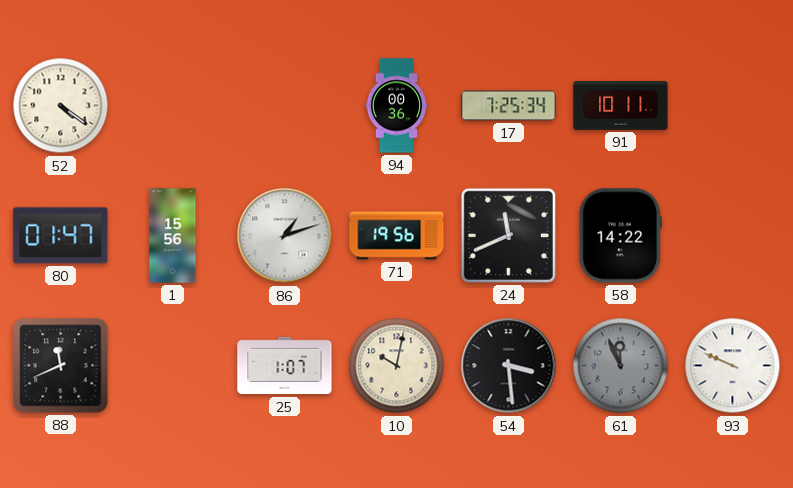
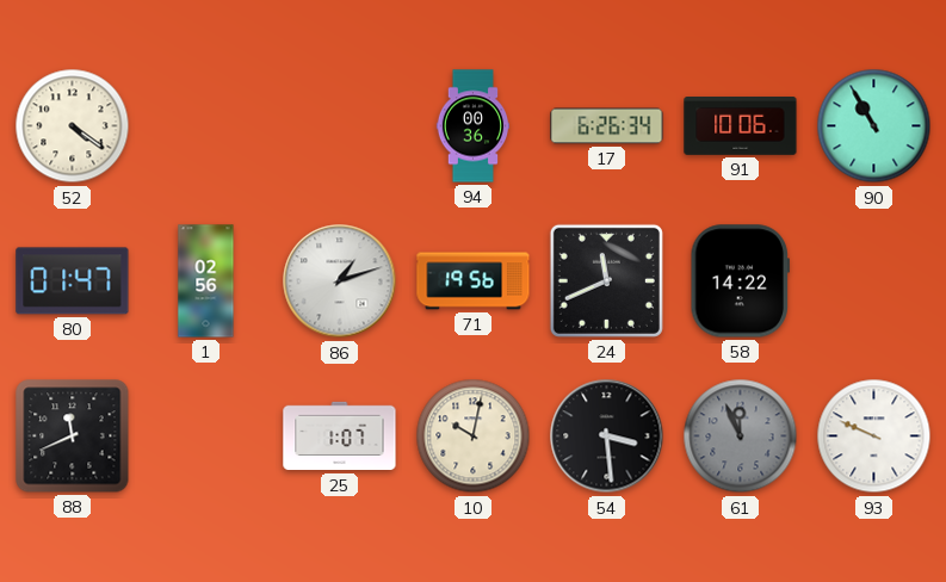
17: 7:25 -> 6:26 (607, 126)
91: 10:11 -> 10:06 (741, 126)
90: none -> 10:55 (874, 126)
1: 15:56 -> 02:56 (206, 281)
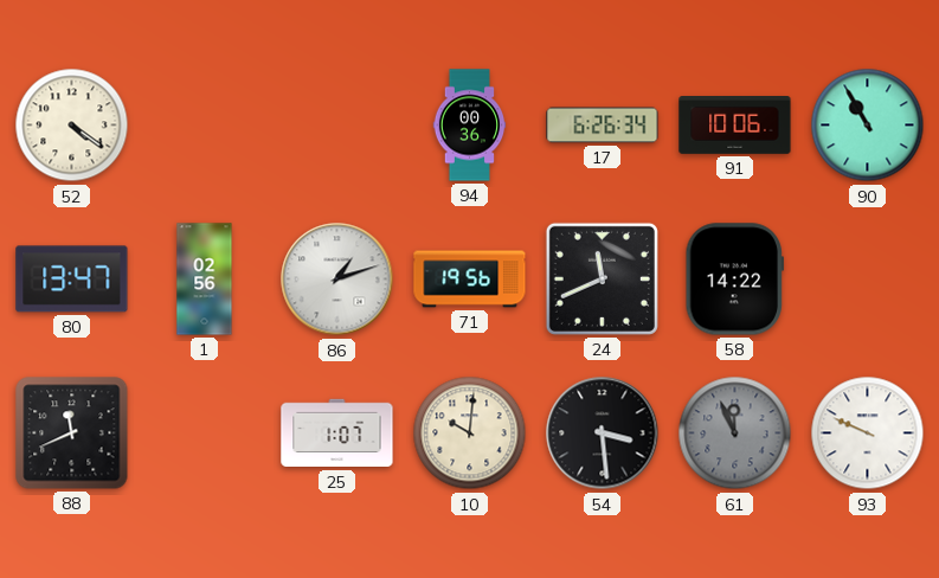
80: 01:47 -> 13:47 (72, 280)
10: 10:02 -> 10:01 (470, 433)
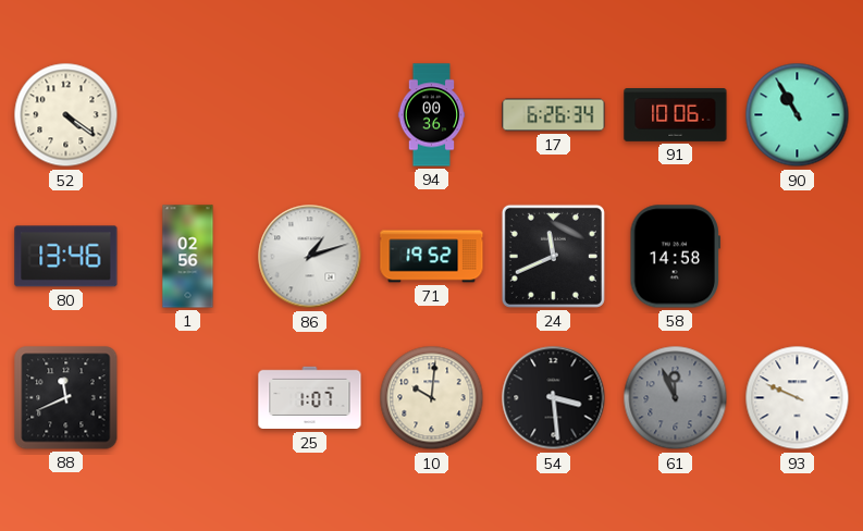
80: 13:47 -> 13:46 (66, 257)
71: 19:56 -> 19:52 (432, 257)
58: 14:22 -> 14:58 (675, 257)
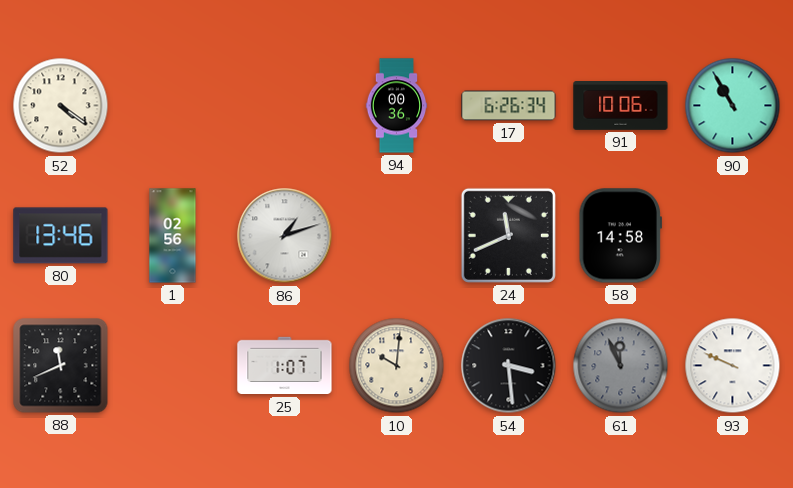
71: 19:52 -> none (432, 257)
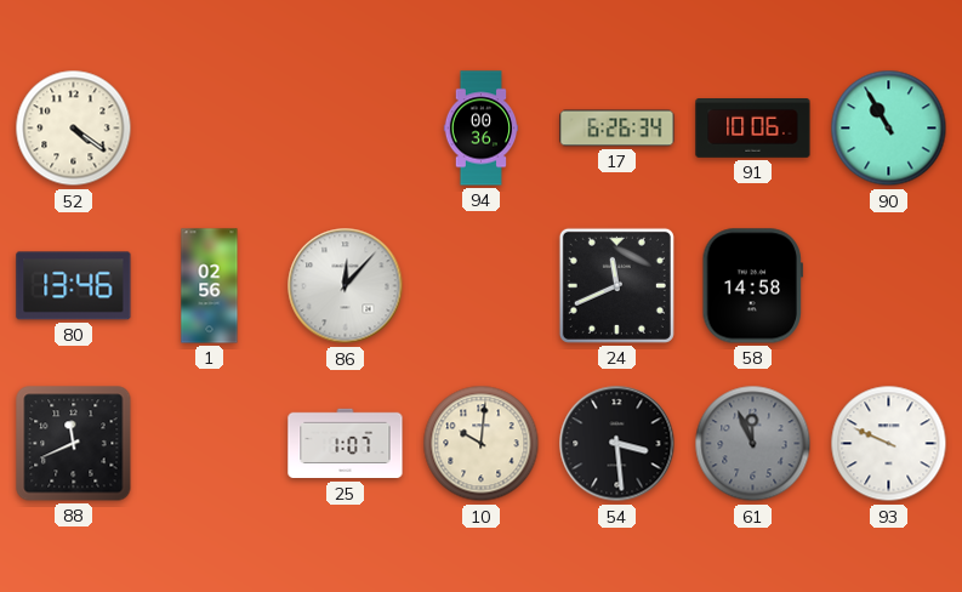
86: 1:12 -> 12:07 (346, 286)
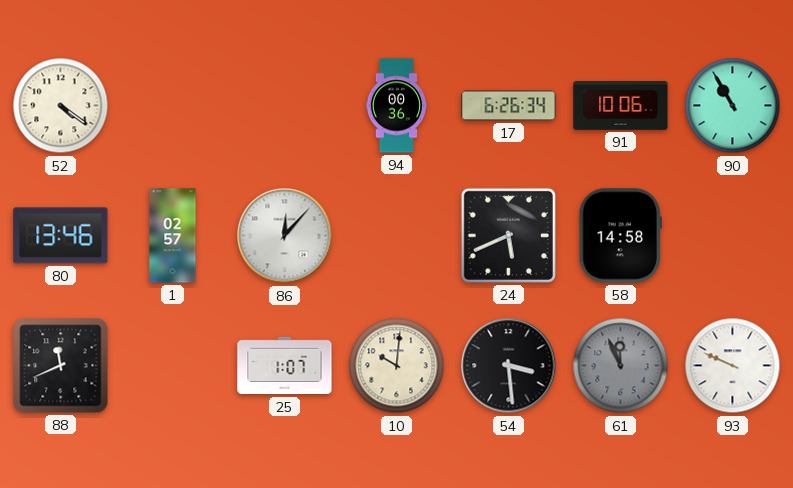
1: 02:56 -> 02:57 (173, 236)
24: 11:41 -> 5:41 (508, 235)
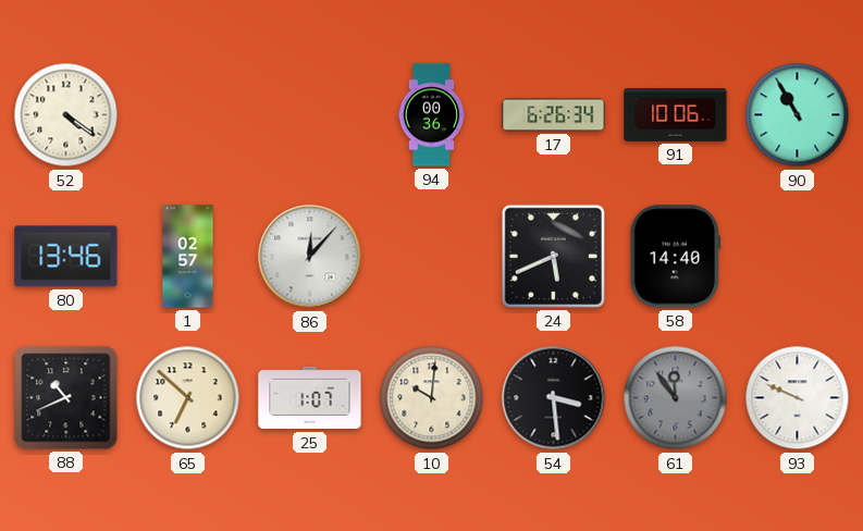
58: 14:58 -> 14:40 (675, 257)
88: 11:41 -> 10:41 (66, 398)
65: none -> 6:52 (188, 398)
61: 11:56 -> 11:54 (676, 398)
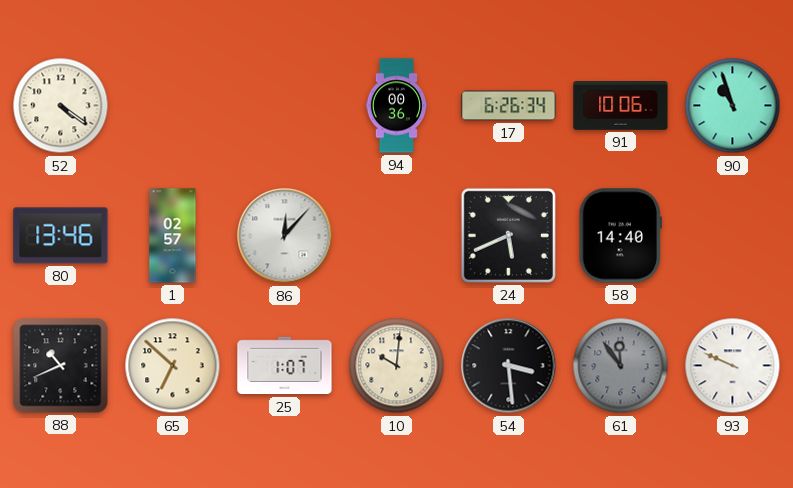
90: 10:55 -> 10:57 (733, 106)
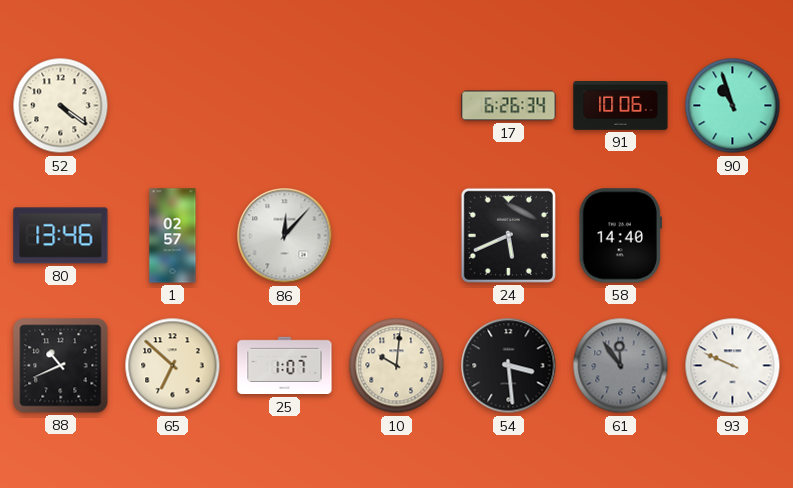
94: 00:36 -> none (397, 106)
